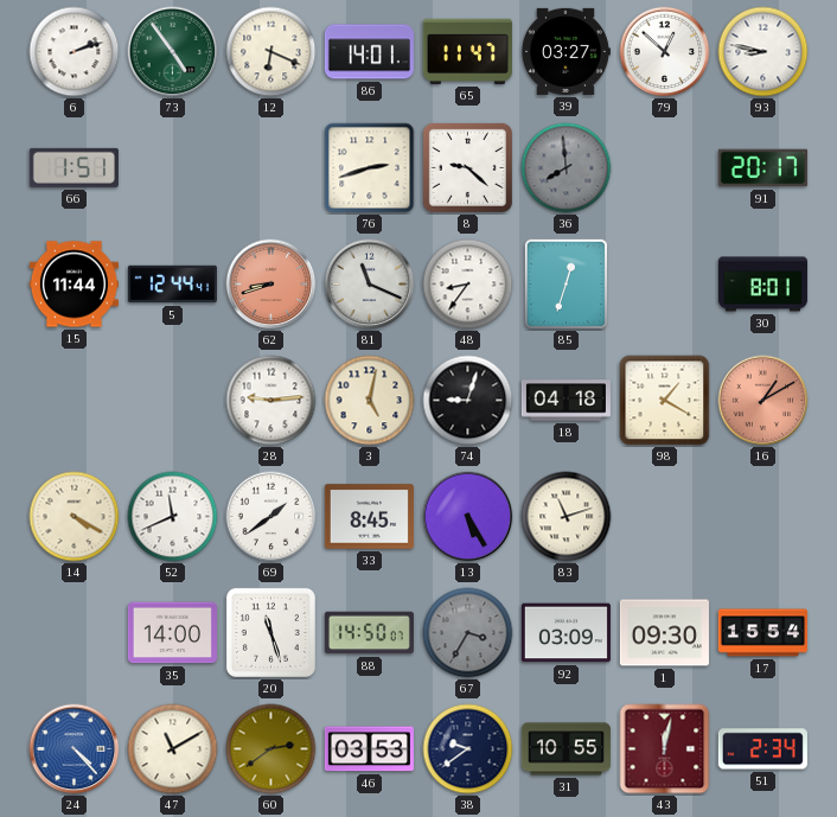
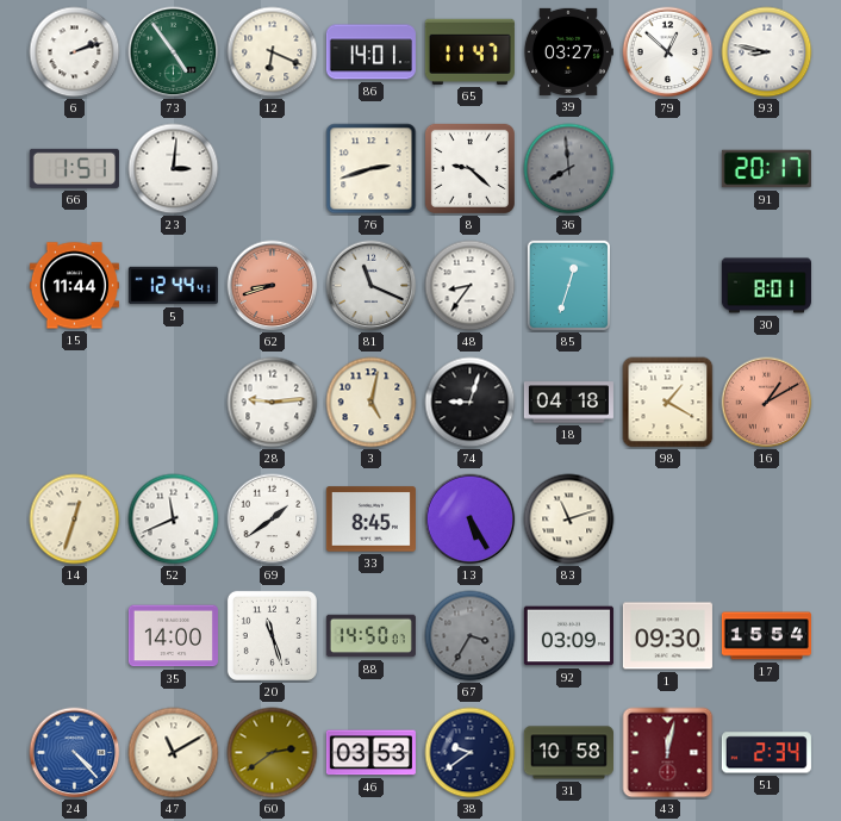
23: none -> 3:01 (174, 169)
14: 4:20 -> 12:33 (75, 520)
31: 10:55 -> 10:58 (568, 753)
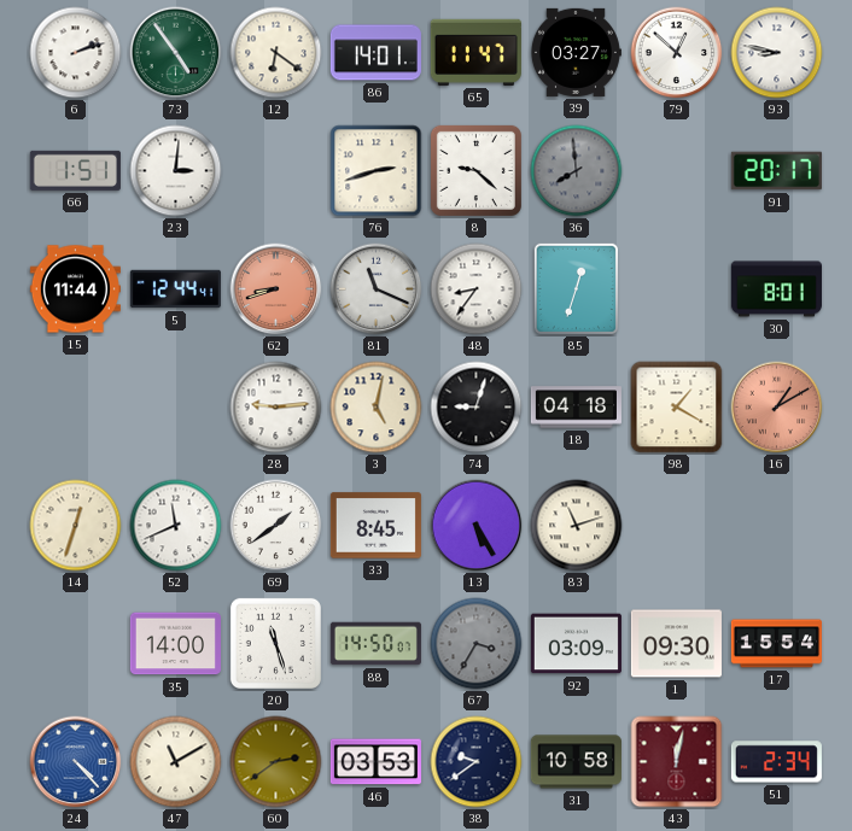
12: 6:19 -> 6:21 (276, 53)
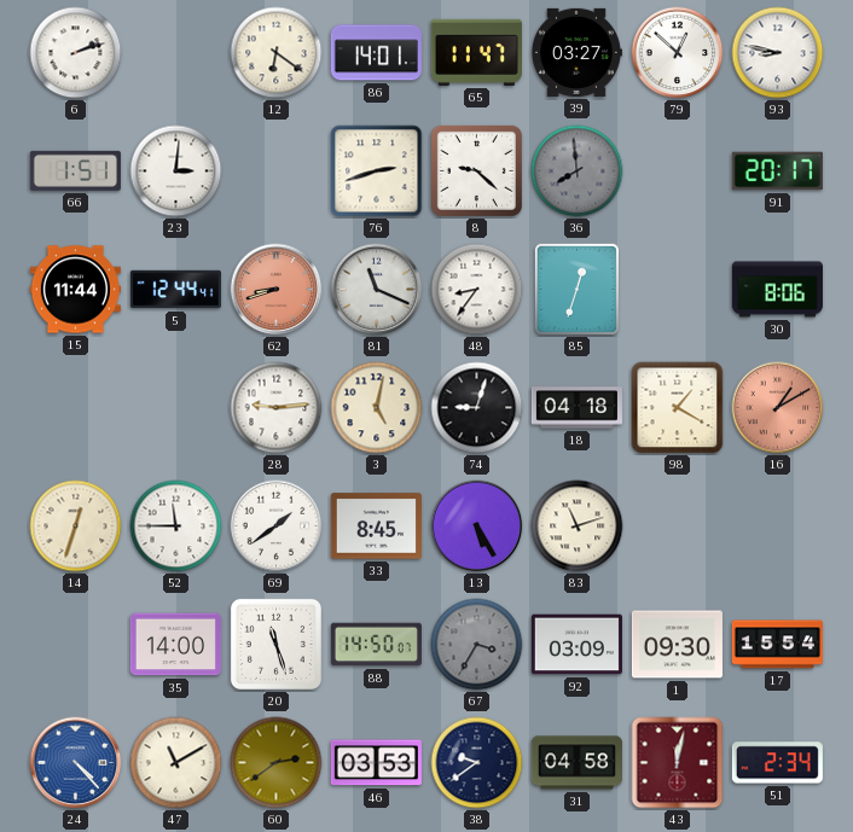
73: 4:54 -> none (176, 53)
30: 8:01 -> 8:06 (777, 290)
52: 11:41 -> 11:45 (176, 526)
31: 10:58 -> 04:58 (576, 763)
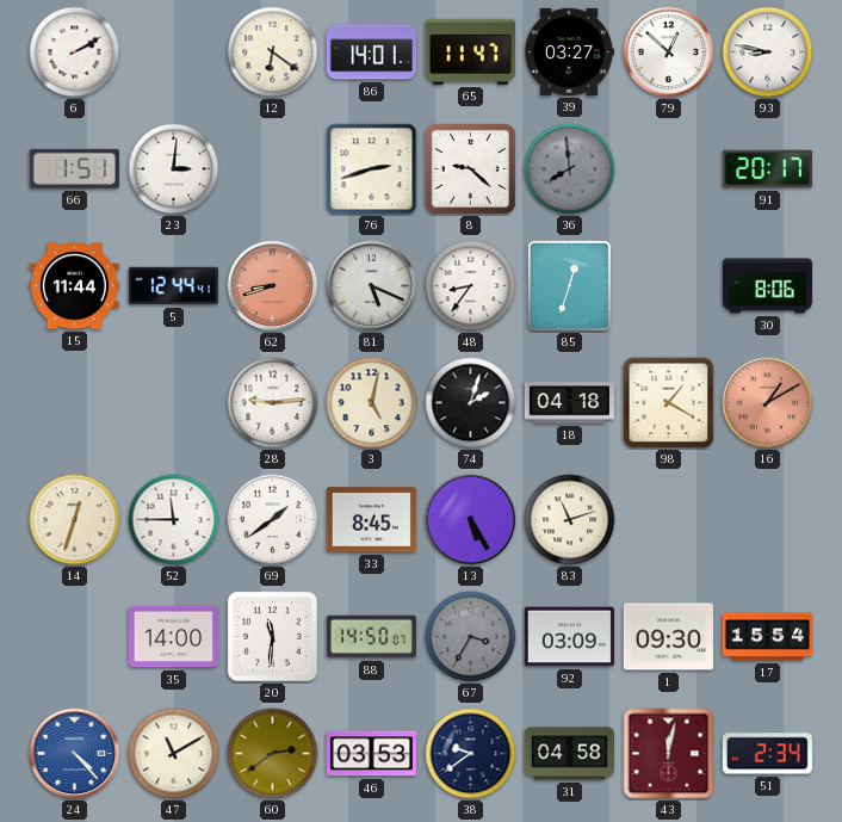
6: 2:12 -> 2:10 (75, 52)
81: 11:19 -> 5:19 (372, 286)
74: 9:03 -> 2:03 (471, 403)
20: 11:27 -> 11:31 (272, 636)
